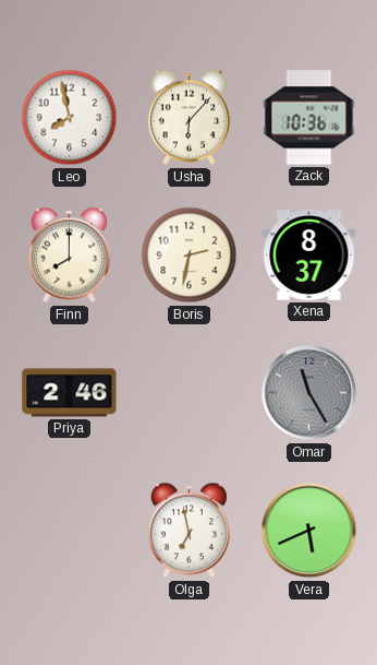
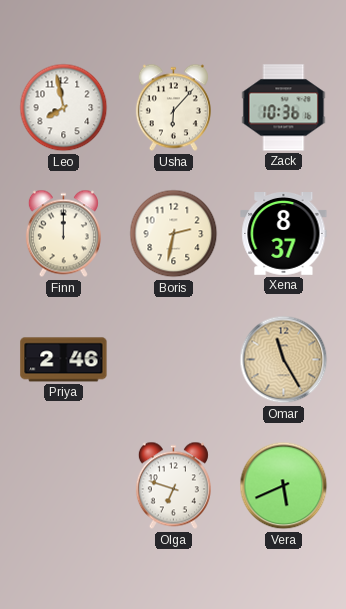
Finn: 8:00 -> 12:00 (63, 234)
Omar dial: grey -> champagne (284, 360)
Olga: 6:58 -> 6:48 (173, 486)
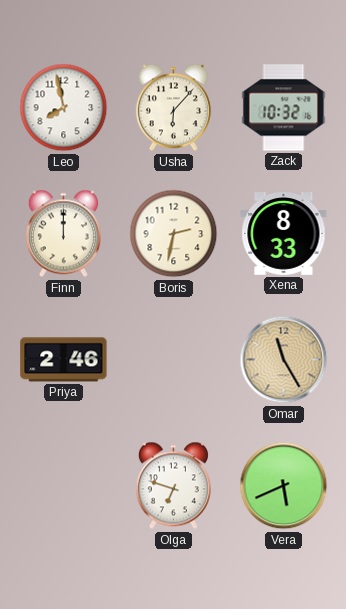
Zack: 10:36 -> 10:32 (284, 108)
Xena: 8:37 -> 8:33 (284, 234)
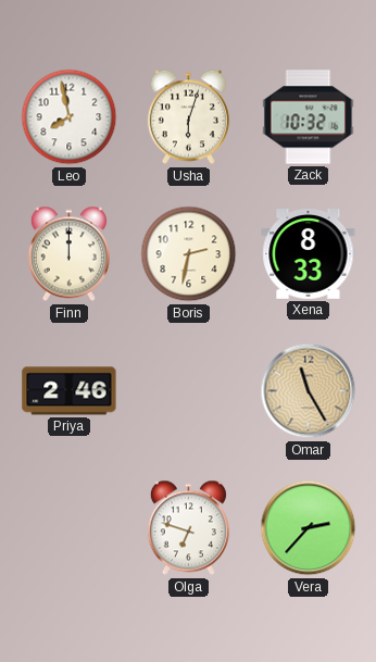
Usha: 6:07 -> 6:03 (188, 117)
Vera: 5:41 -> 2:37 (309, 528)
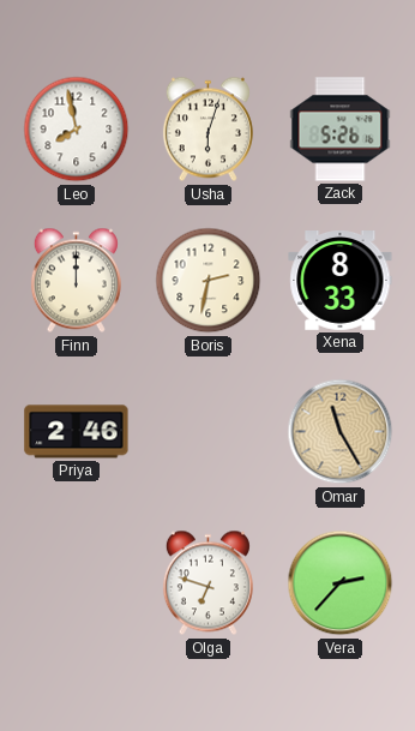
Zack: 10:32 -> 5:26 (341, 130)
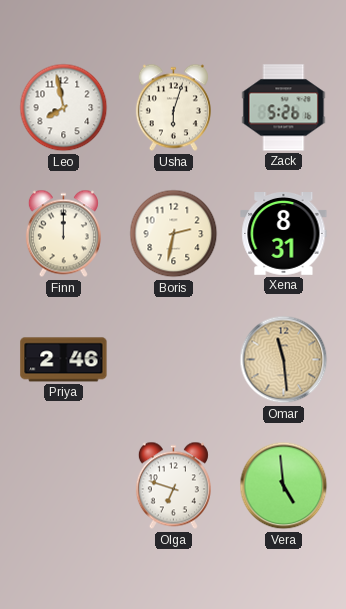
Xena: 8:33 -> 8:31 (284, 234)
Omar: 11:25 -> 11:29 (284, 360)
Vera: 2:37 -> 4:59 (284, 486)
